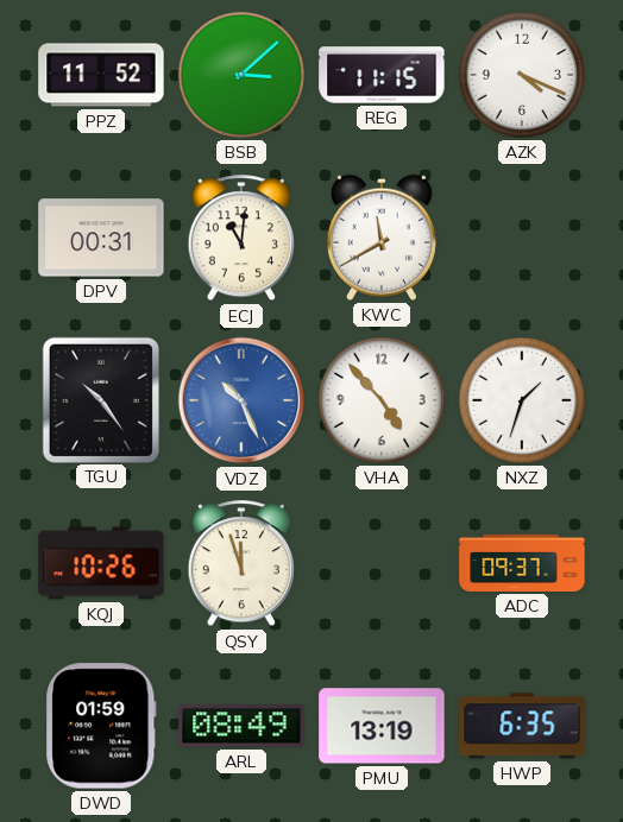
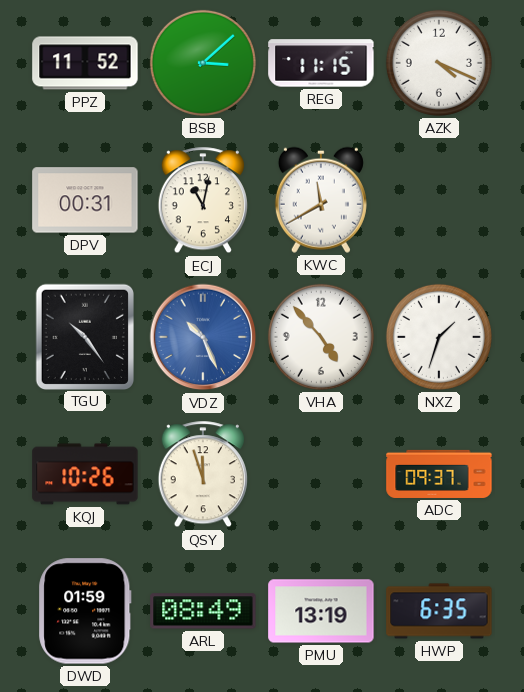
ECJ: 11:01 -> 11:02 (203, 201)
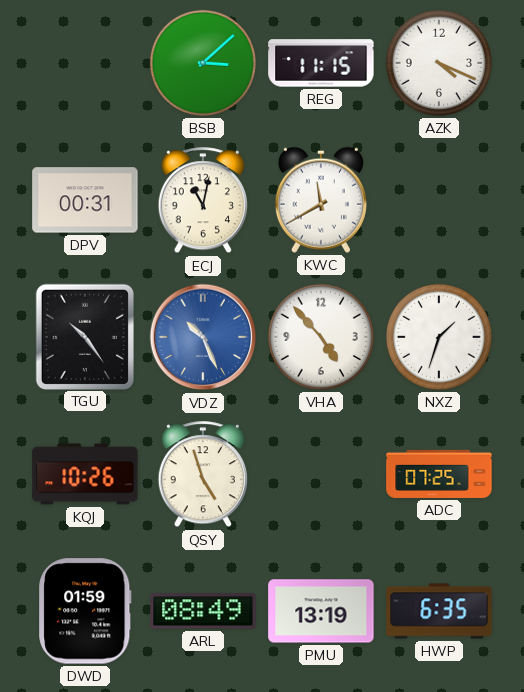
PPZ: 11:52 -> none (85, 63)
QSY: 11:57 -> 4:57 (203, 475)
ADC: 09:37 -> 07:25 (439, 474)
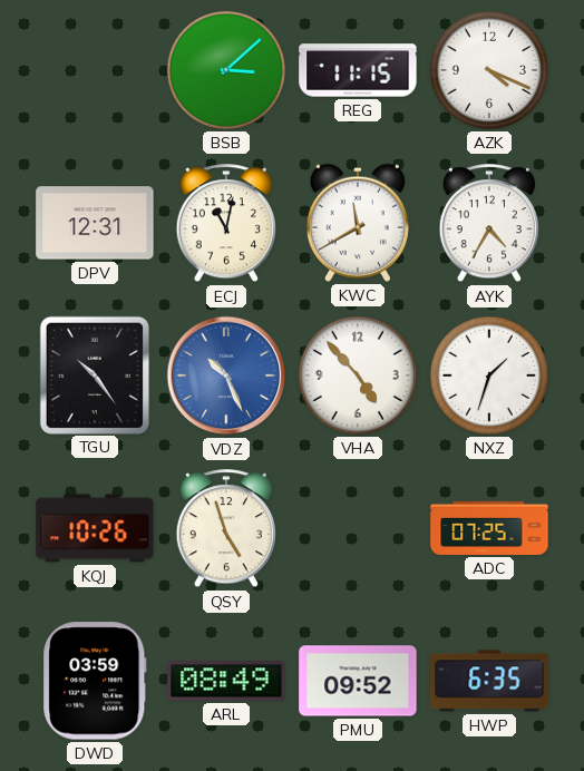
DPV: 00:31 -> 12:31 (95, 223)
AYK: none -> 4:35 (489, 224)
DWD: 01:59 -> 03:59 (95, 681)
PMU: 13:19 -> 09:52 (358, 681)
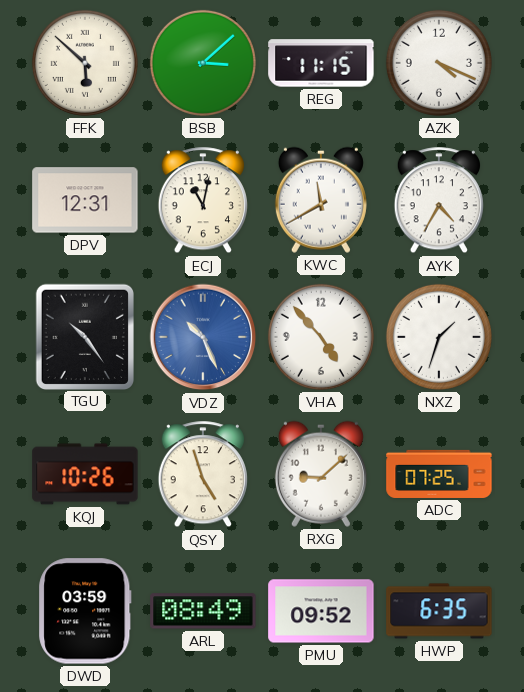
FFK: none -> 5:52 (85, 63)
RXG: none -> 9:08 (321, 474)
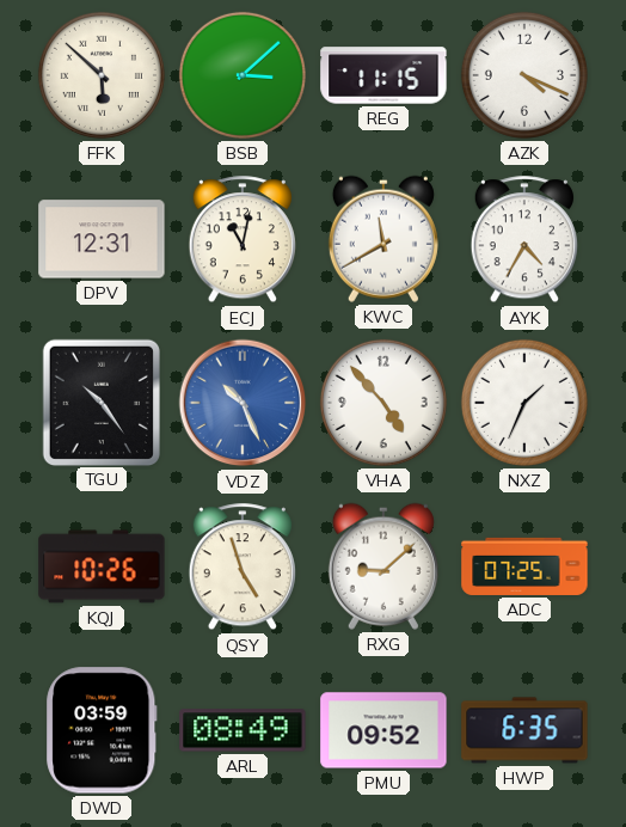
NXZ: 1:33 -> 1:34 (524, 403)
